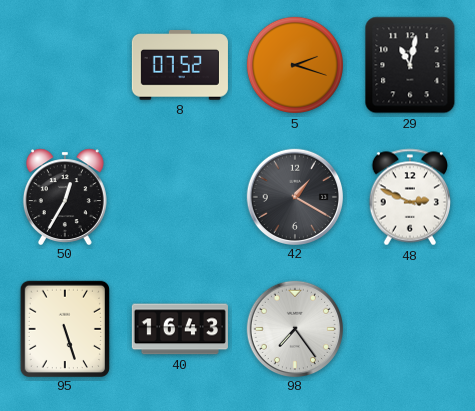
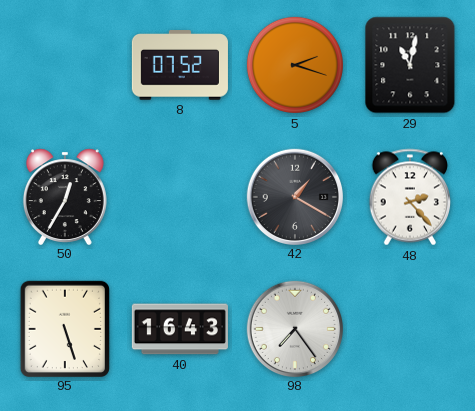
48: 2:49 -> 2:23 (409, 197)
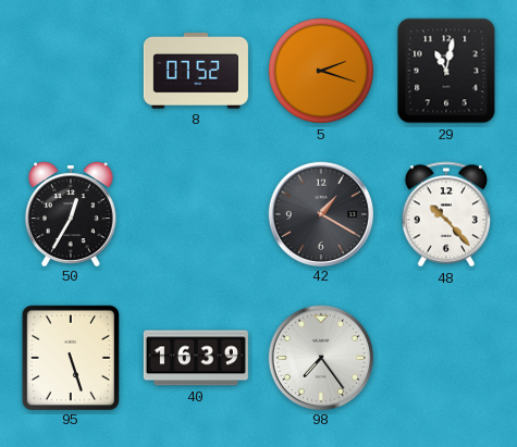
48: 2:23 -> 10:23 (445, 214)
40: 16:43 -> 16:39 (196, 358)
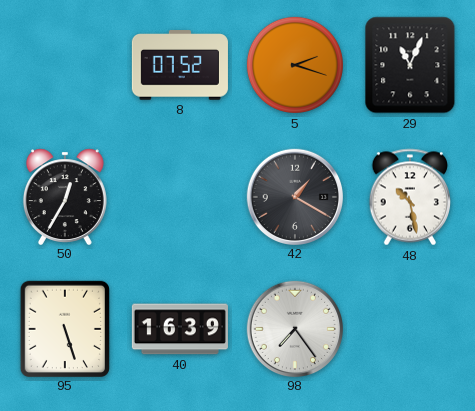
29: 11:02 -> 11:04 (410, 65)
48: 10:23 -> 10:28 (409, 197)
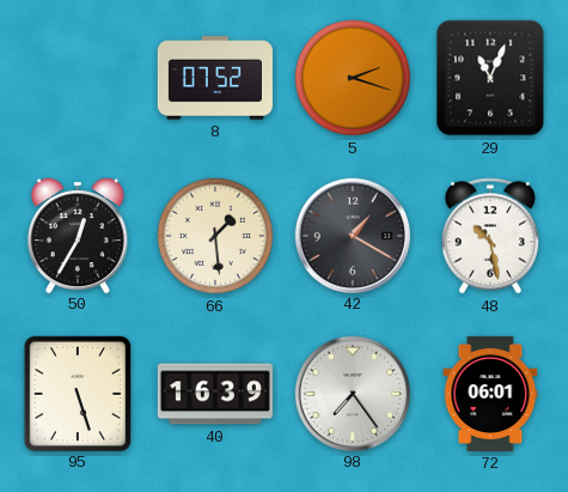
66: none -> 1:29 (215, 236)
72: none -> 06:01 (490, 394)
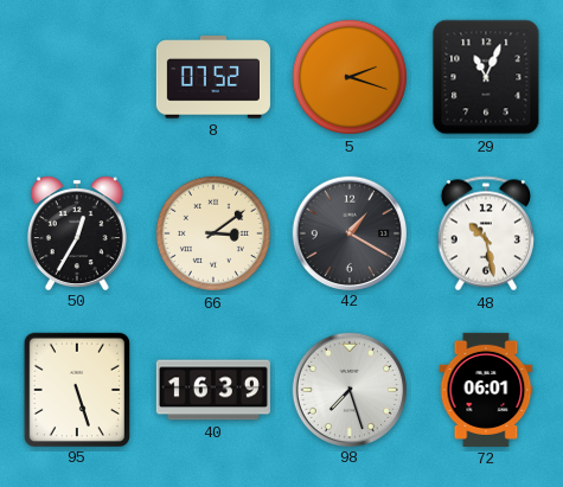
66: 1:29 -> 3:09 (213, 233)
98: 7:24 -> 7:27 (348, 389)
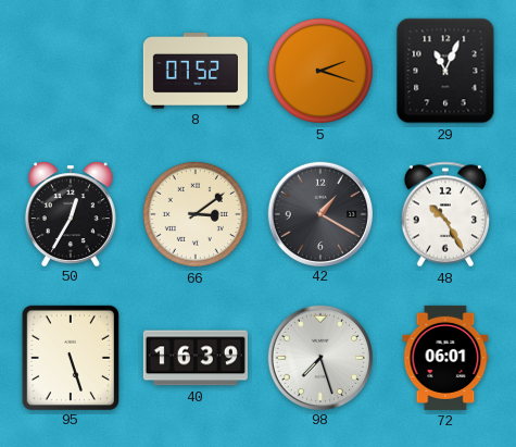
48: 10:28 -> 10:25 (444, 214)
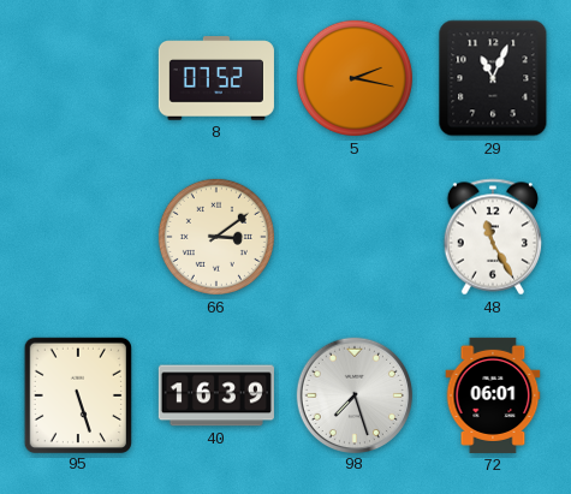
5: 2:18 -> 2:17 (355, 78)
50: 12:35 -> none (71, 213)
42: 1:20 -> none (319, 213)
48: 10:25 -> 11:25 (492, 237)
